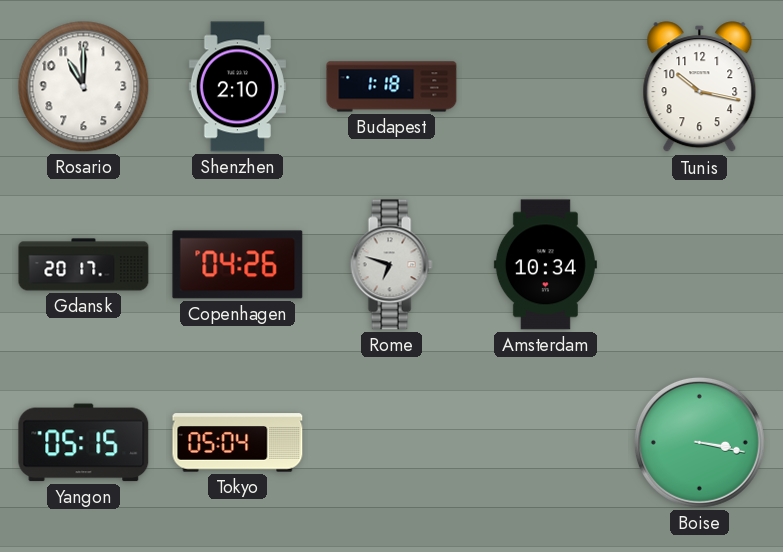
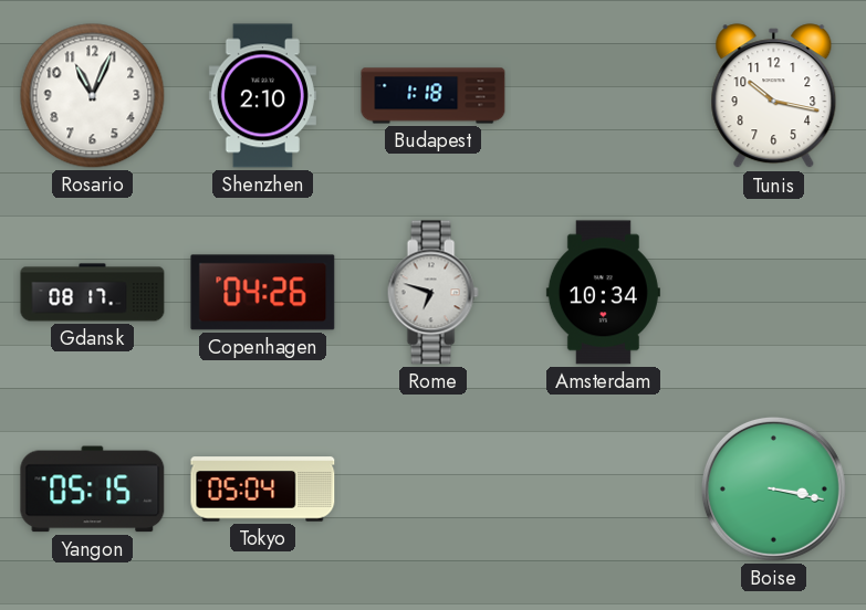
Rosario: 11:00 -> 11:04 (93, 96)
Gdansk: 20:17 -> 08:17 (93, 293)
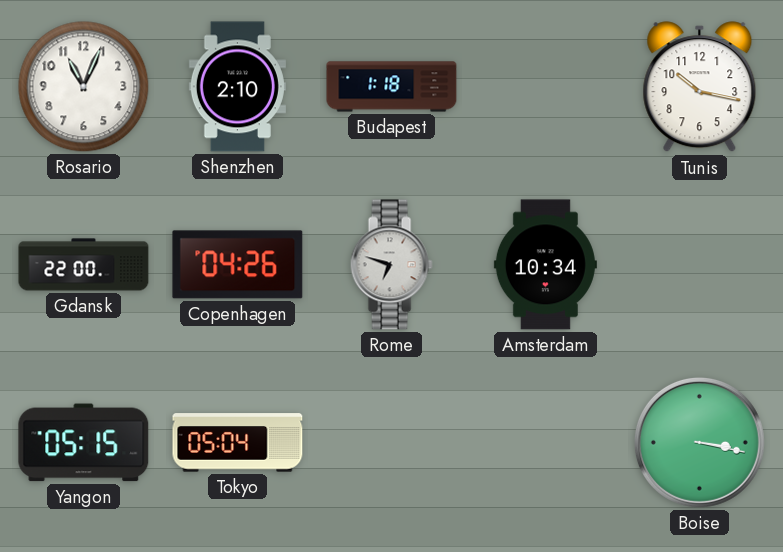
Gdansk: 08:17 -> 22:00 (84, 265)
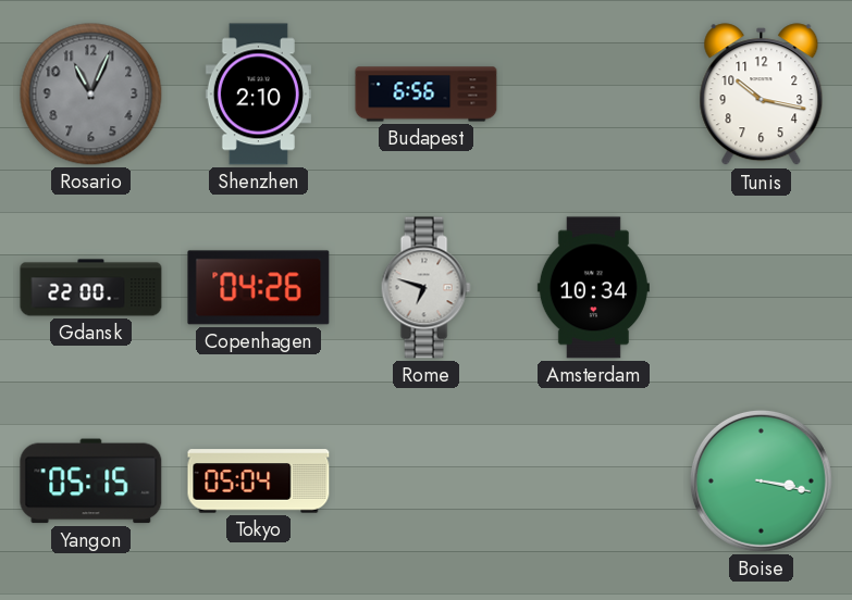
Rosario dial: white -> grey (91, 95)
Budapest: 1:18 -> 6:56 (427, 95)
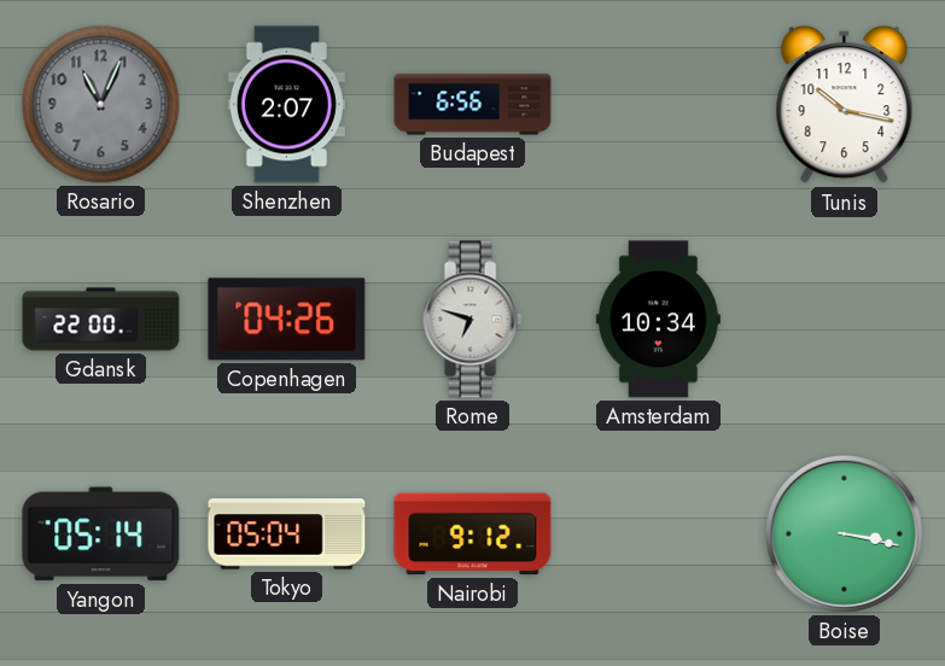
Shenzhen: 2:10 -> 2:07 (286, 105)
Yangon: 05:15 -> 05:14 (101, 534)
Nairobi: none -> 9:12 (473, 534)
